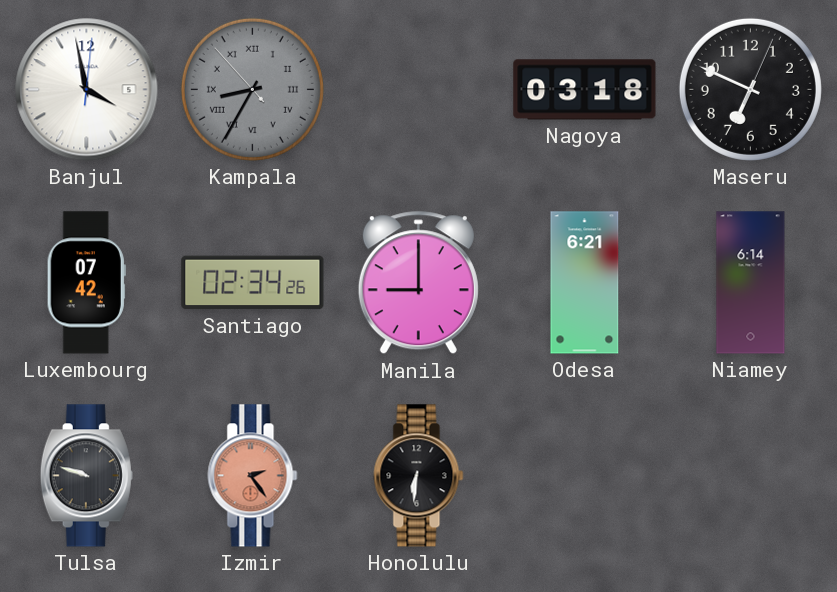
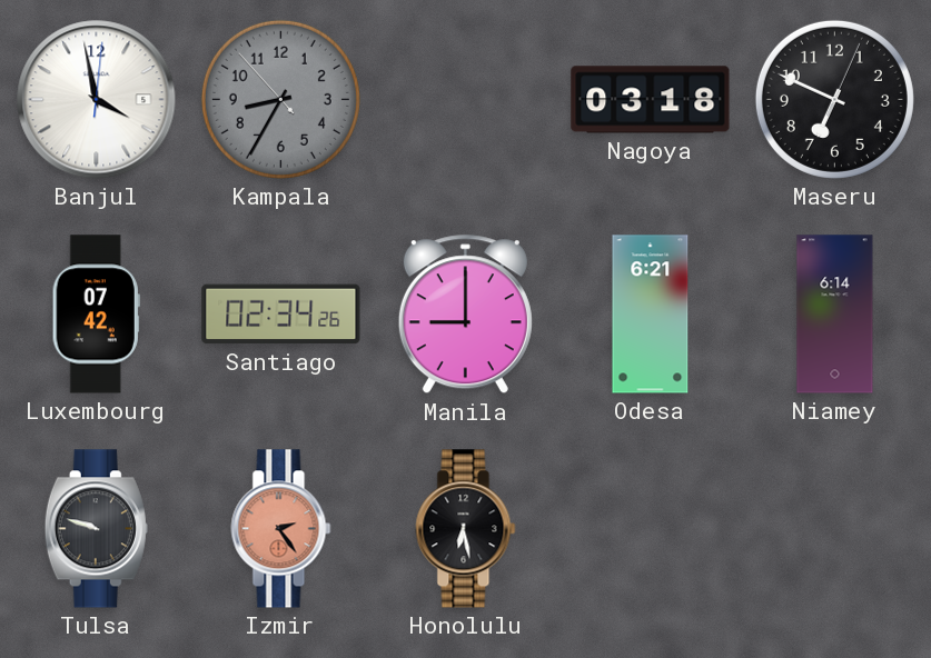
Kampala numerals: Roman -> Arabic (280, 99)
Honolulu: 6:31 -> 6:28 (466, 529)
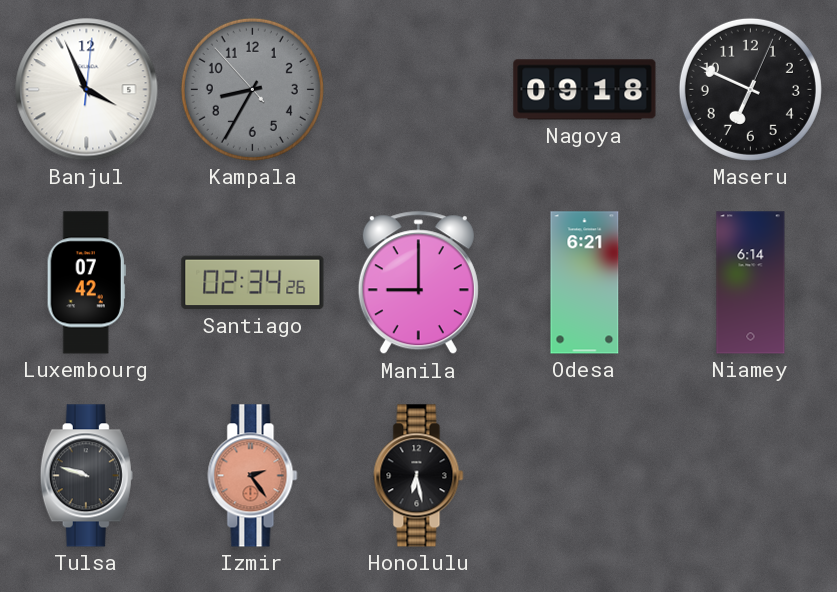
Banjul: 3:58 -> 3:56 (87, 90)
Nagoya: 03:18 -> 09:18 (585, 90)
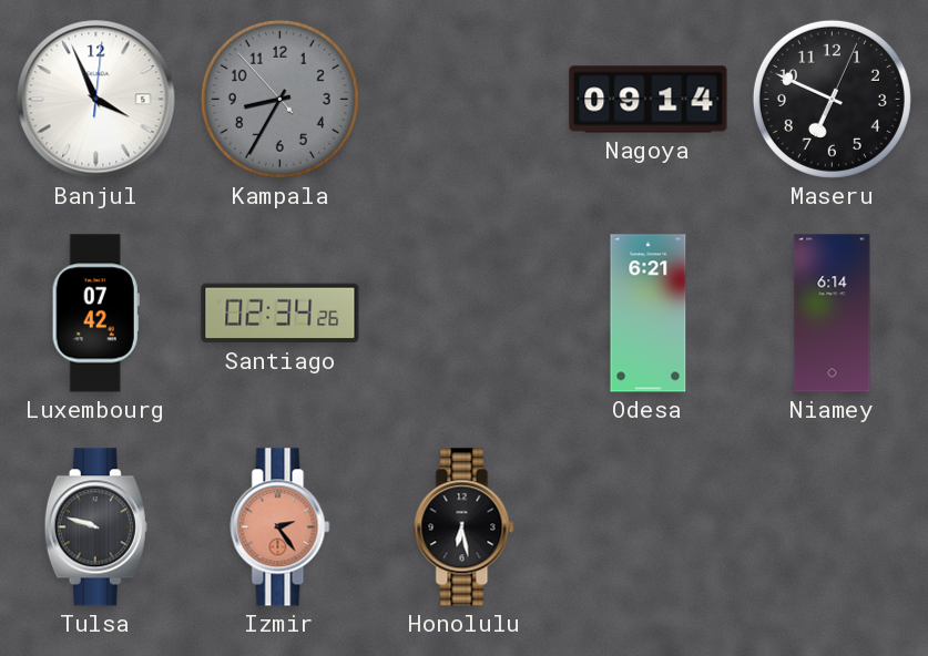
Nagoya: 09:18 -> 09:14 (649, 100)
Manila: 9:00 -> none (418, 283)
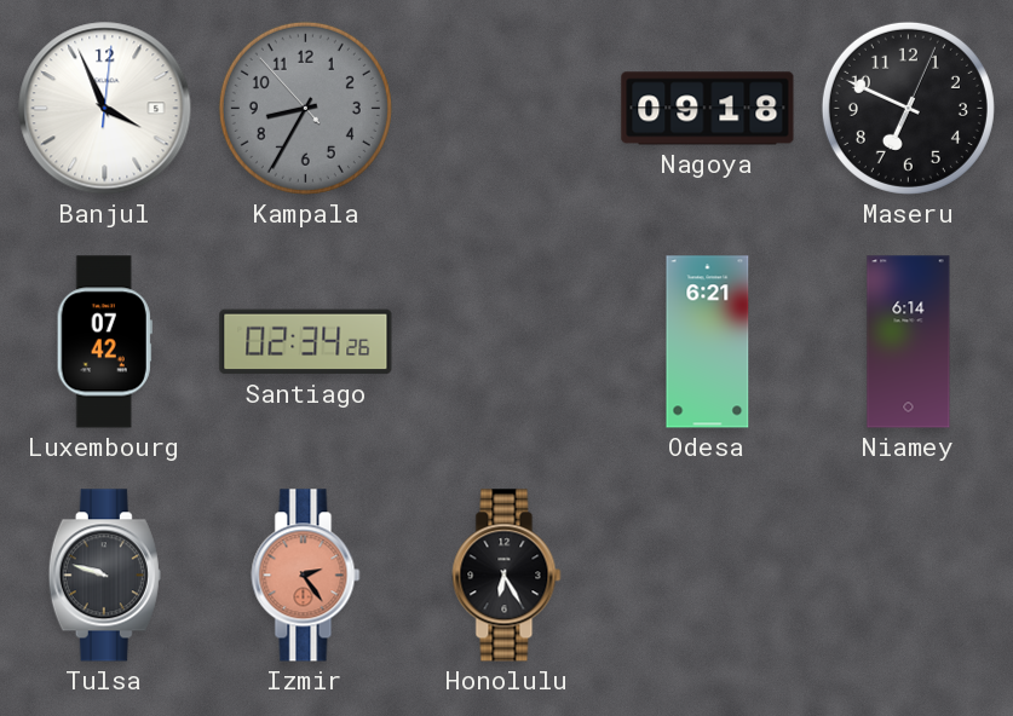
Nagoya: 09:14 -> 09:18 (708, 109)
Honolulu: 6:28 -> 6:25 (507, 576)
